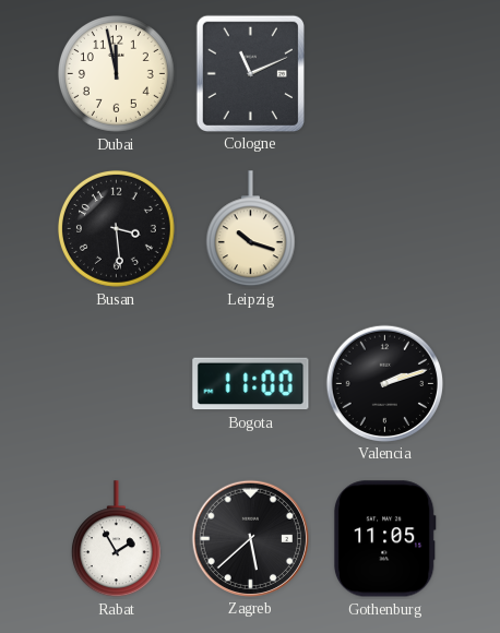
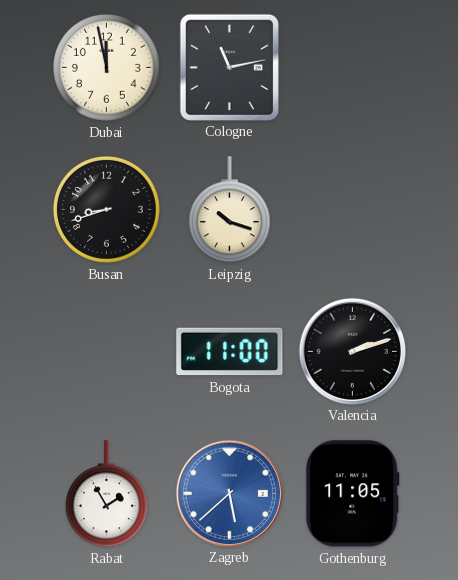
Cologne: 11:11 -> 11:13 (229, 67)
Busan: 3:29 -> 8:42 (106, 209)
Zagreb dial: black -> blue (229, 493)
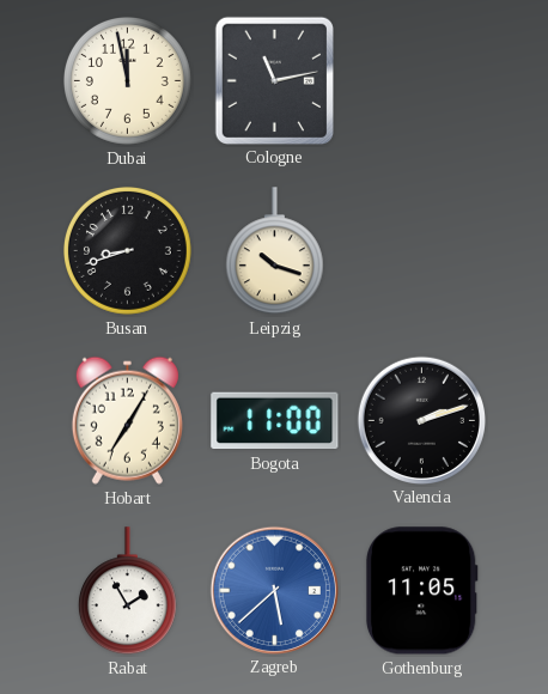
Hobart: none -> 7:05 (127, 420)
